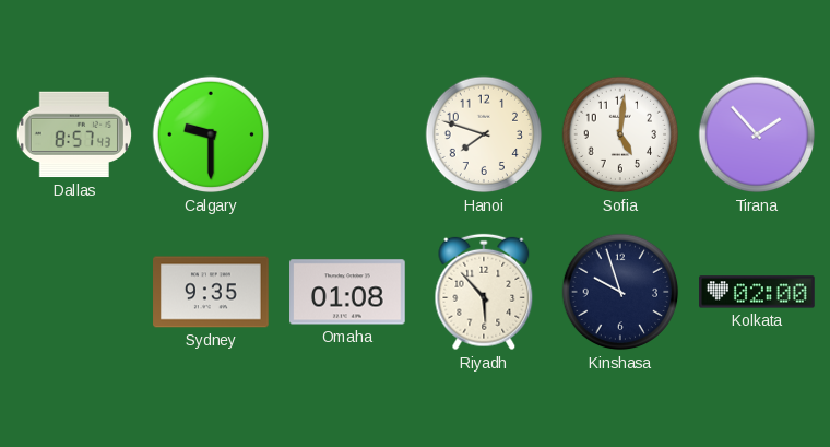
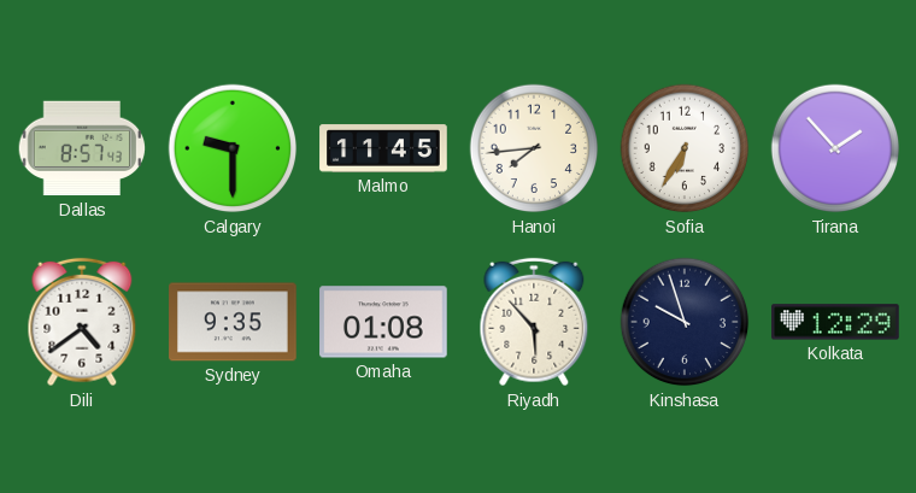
Malmo: none -> 11:45 (383, 148)
Hanoi: 7:48 -> 7:44 (534, 148)
Sofia: 5:01 -> 6:35 (685, 148)
Dili: none -> 4:39 (82, 322)
Kolkata: 02:00 -> 12:29 (836, 322)
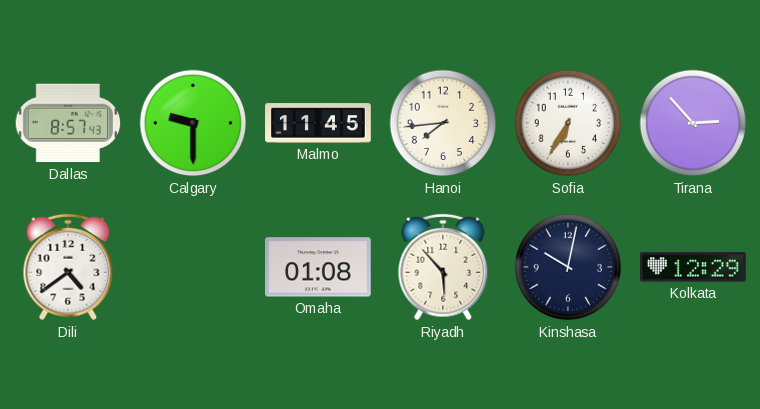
Tirana: 1:53 -> 2:53 (693, 123)
Sydney: 9:35 -> none (233, 322)
Kinshasa: 9:57 -> 10:02 (568, 267)
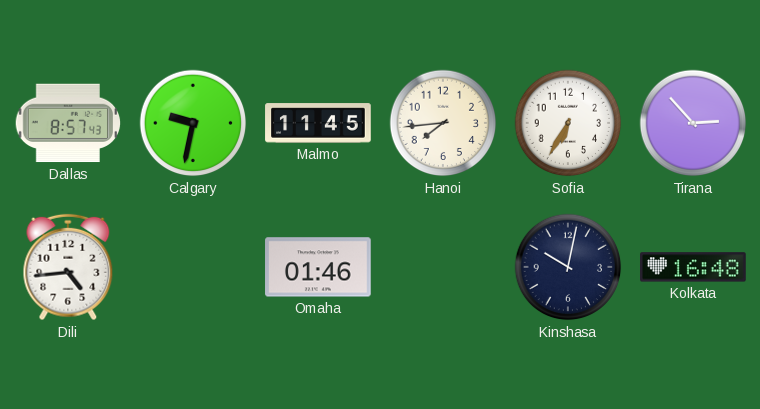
Calgary: 9:30 -> 9:32 (193, 123)
Dili: 4:39 -> 4:44 (68, 267)
Omaha: 01:08 -> 01:46 (318, 267)
Riyadh: 5:53 -> none (443, 267)
Kolkata: 12:29 -> 16:48 (694, 267)
